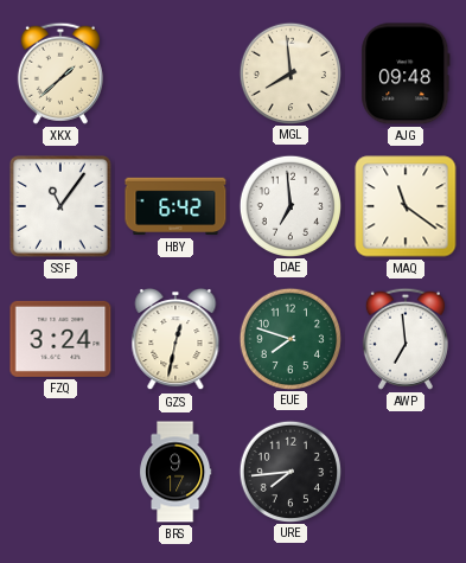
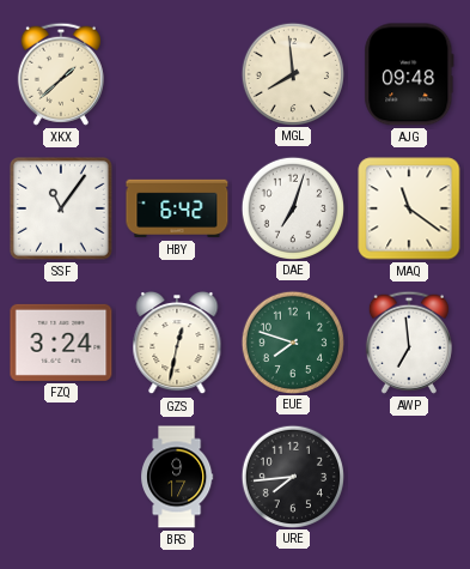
DAE: 6:59 -> 7:03 (292, 207)
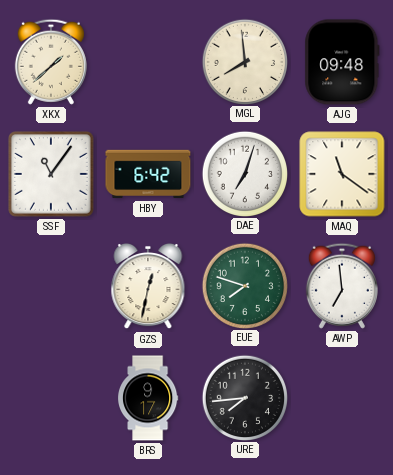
FZQ: 3:24 -> none (61, 343)
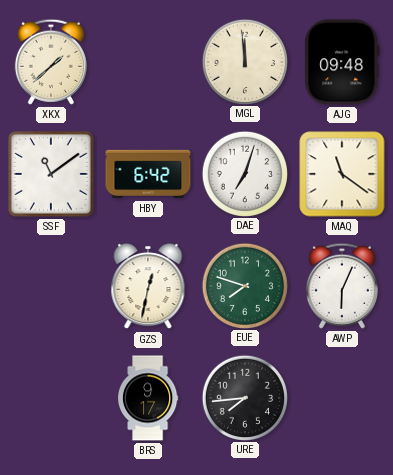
MGL: 7:59 -> 11:59 (244, 61)
SSF: 11:06 -> 11:09 (51, 174)
AWP: 6:59 -> 6:04 (342, 286)
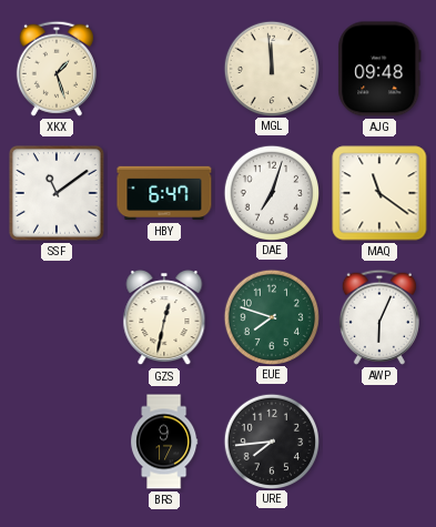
XKX: 1:38 -> 1:27 (57, 69)
HBY: 6:42 -> 6:47 (164, 193)
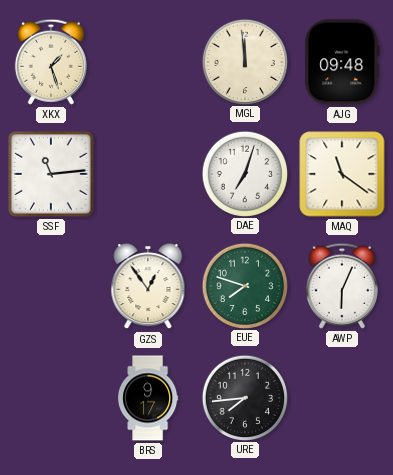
SSF: 11:09 -> 11:14 (51, 174)
HBY: 6:47 -> none (164, 193)
GZS: 12:32 -> 12:54 (148, 286)
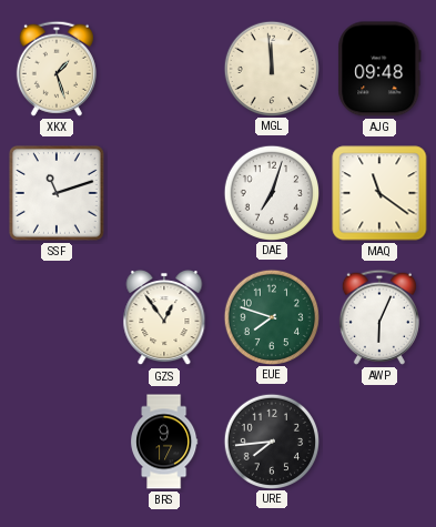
SSF: 11:14 -> 11:12 (57, 193)
